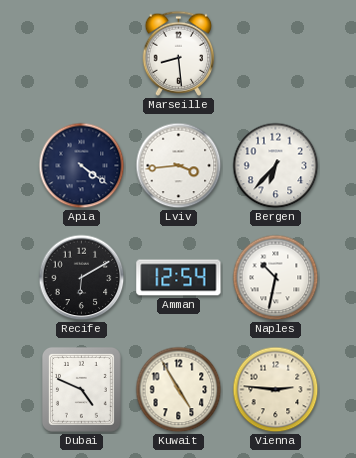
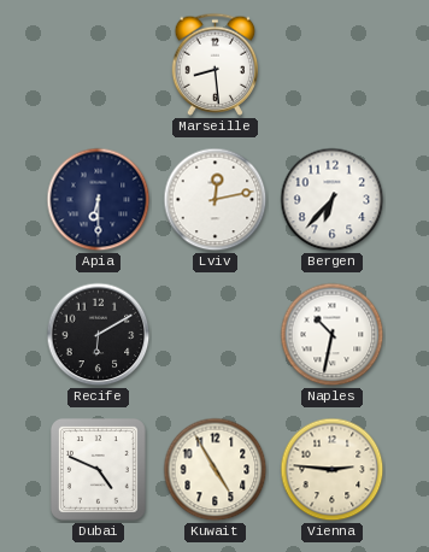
Apia: 4:21 -> 6:30 (99, 200)
Lviv: 3:44 -> 12:13 (216, 200)
Amman: 12:54 -> none (179, 278)
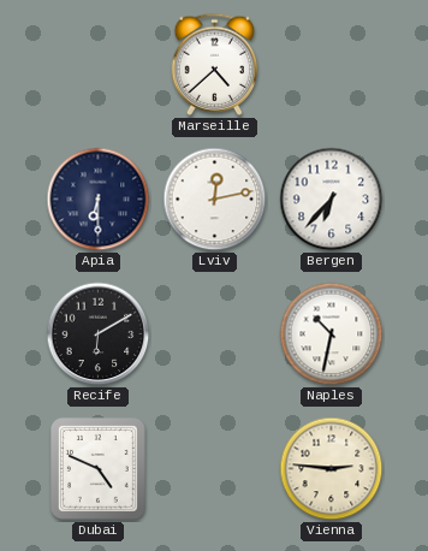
Marseille: 8:29 -> 4:38 (215, 64)
Kuwait: 4:55 -> none (216, 470)
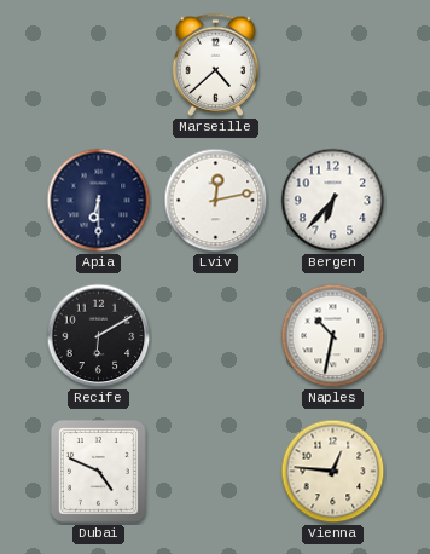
Vienna: 2:46 -> 12:46 (333, 472)
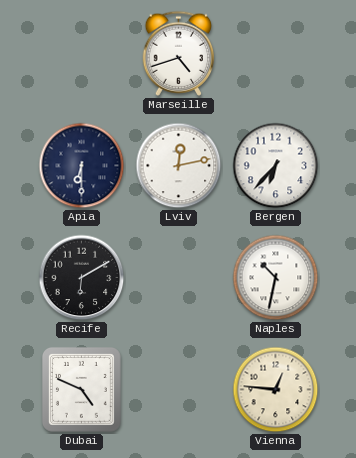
Marseille: 4:38 -> 4:42 (179, 53)
